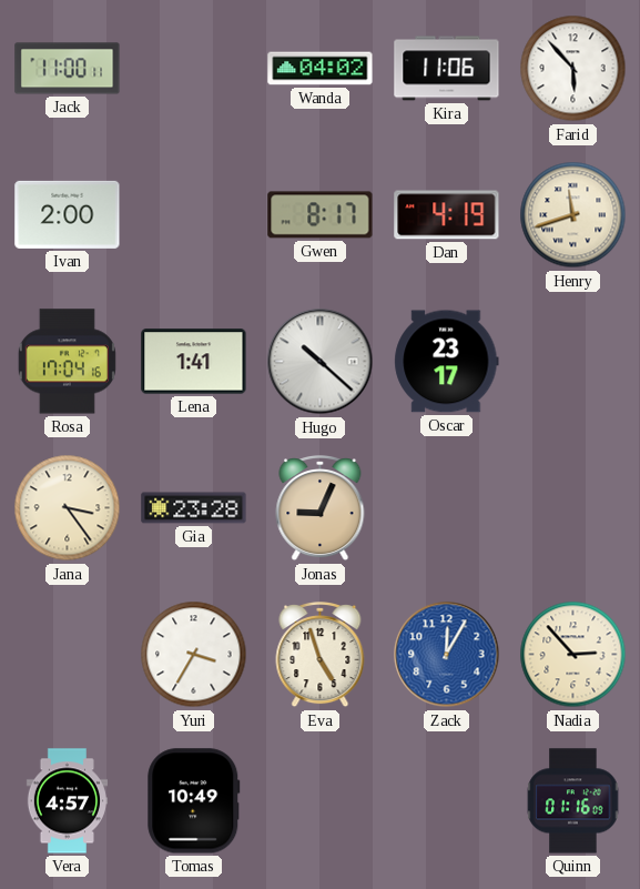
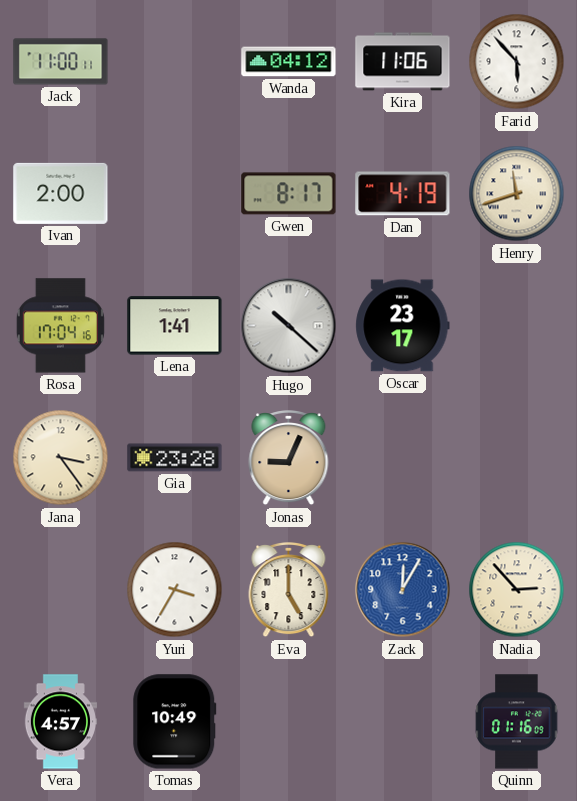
Wanda: 04:02 -> 04:12 (289, 62)
Eva: 4:57 -> 5:00 (289, 591)
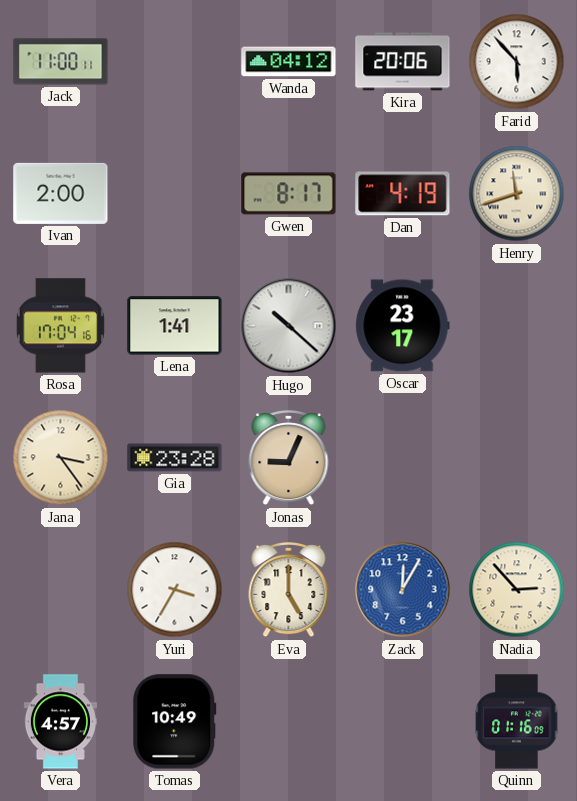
Kira: 11:06 -> 20:06 (403, 62)
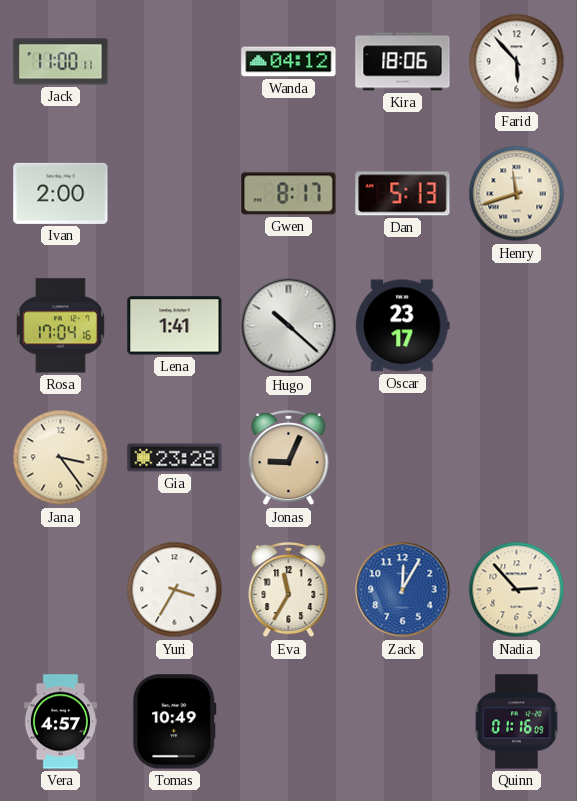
Kira: 20:06 -> 18:06 (403, 62)
Dan: 4:19 -> 5:13 (403, 194)
Eva: 5:00 -> 11:35 (289, 591)
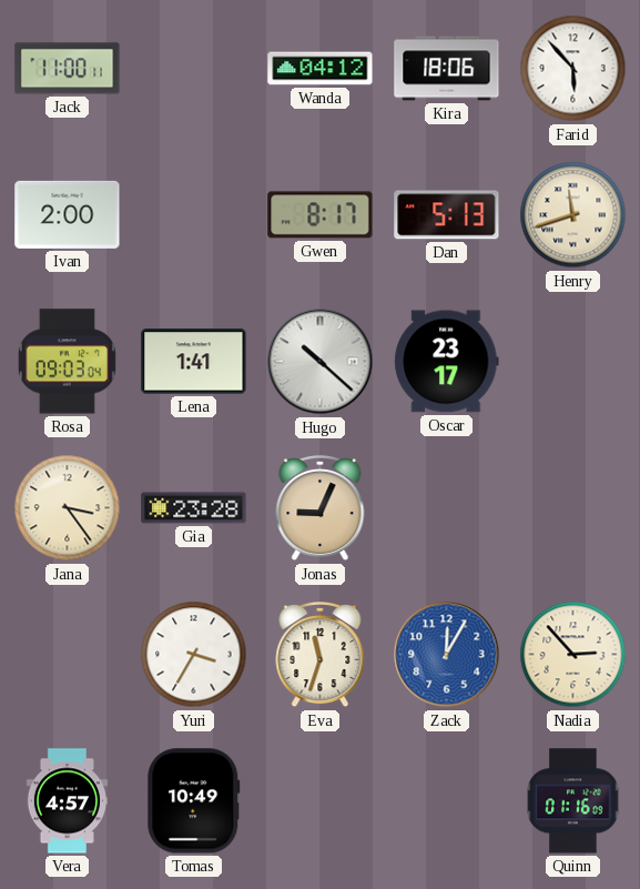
Rosa: 17:04 -> 09:03 (67, 362)
Eva: 11:35 -> 11:33 (321, 656)
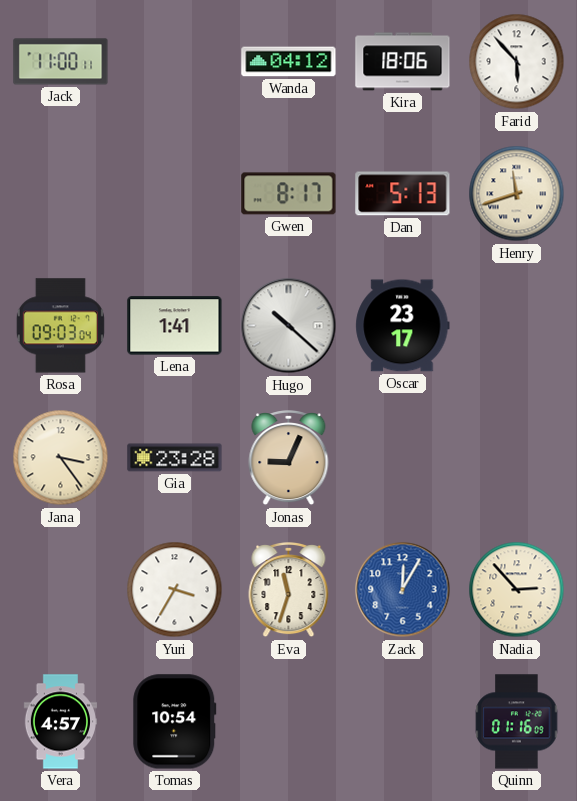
Ivan: 2:00 -> none (68, 214)
Tomas: 10:49 -> 10:54 (175, 722)
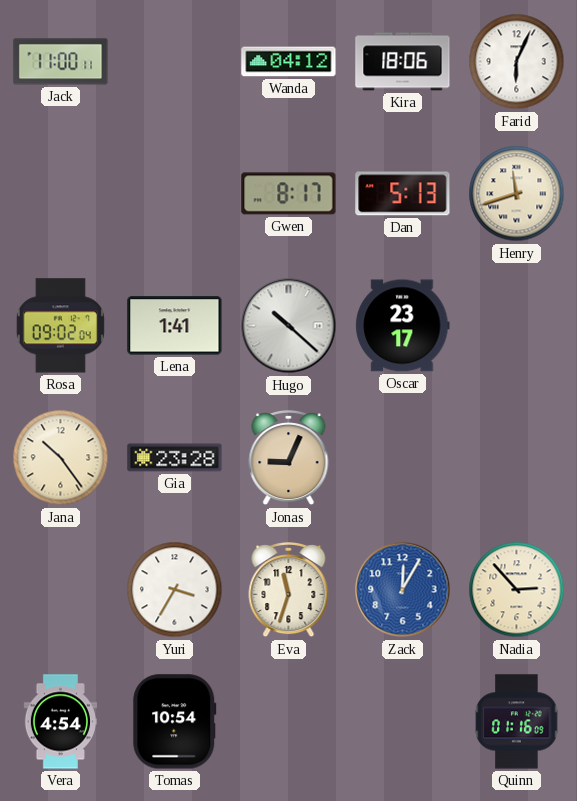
Farid: 5:53 -> 6:04 (517, 62)
Rosa: 09:03 -> 09:02 (60, 326)
Jana: 3:24 -> 10:24 (61, 458)
Vera: 4:57 -> 4:54 (60, 722)
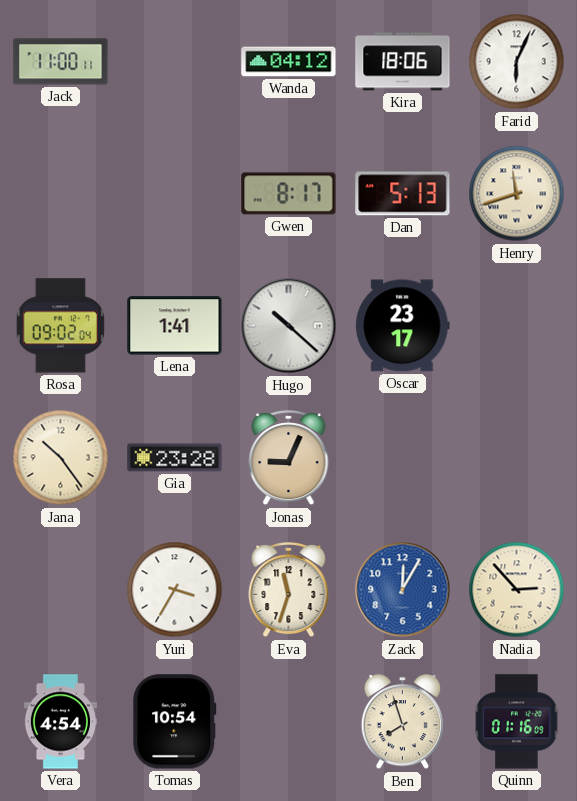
Ben: none -> 7:57 (403, 722)
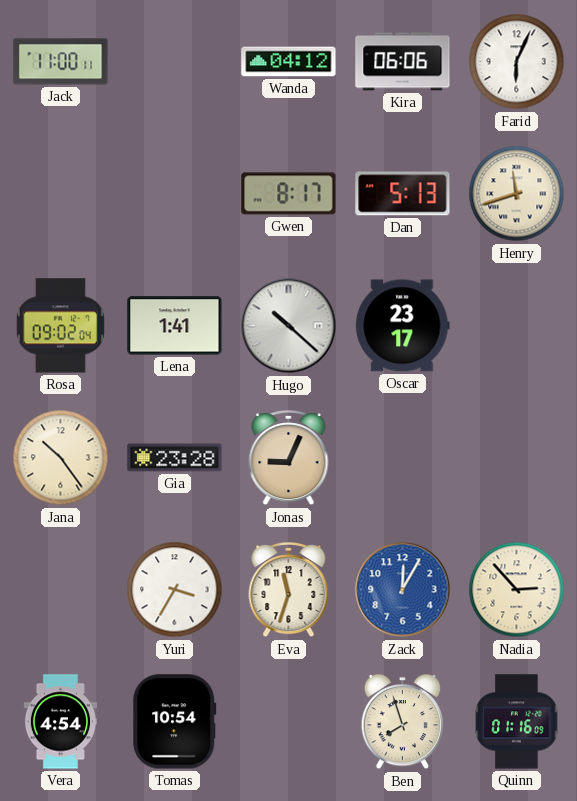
Kira: 18:06 -> 06:06 (403, 62)
